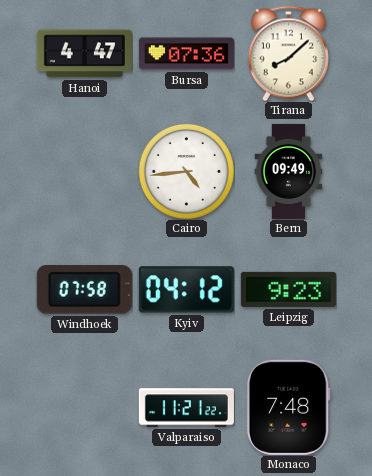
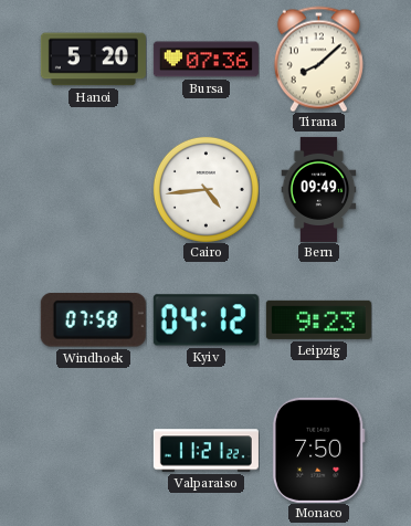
Hanoi: 4:47 -> 5:20 (93, 60)
Monaco: 7:48 -> 7:50 (318, 450)
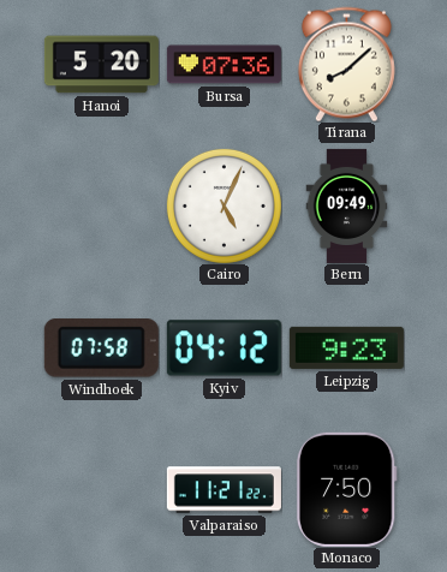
Cairo: 4:44 -> 5:04 (223, 205)
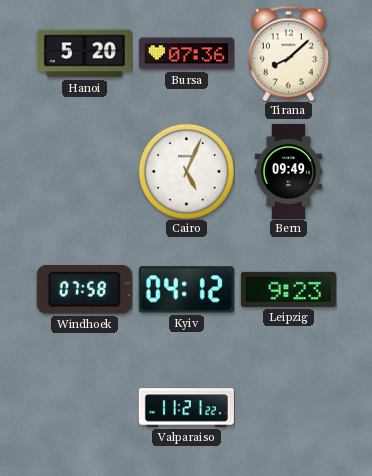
Monaco: 7:50 -> none (346, 489)
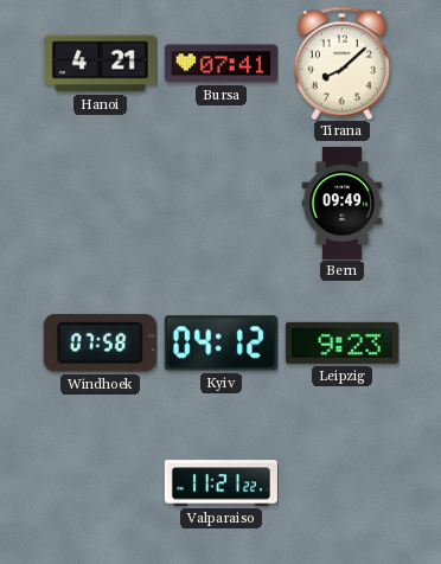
Hanoi: 5:20 -> 4:21 (100, 64)
Bursa: 07:36 -> 07:41 (220, 64)
Cairo: 5:04 -> none (186, 171)
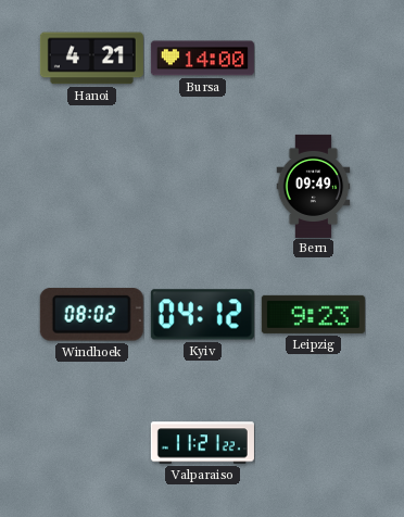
Bursa: 07:41 -> 14:00 (202, 59)
Tirana: 8:08 -> none (341, 63)
Windhoek: 07:58 -> 08:02 (91, 315)
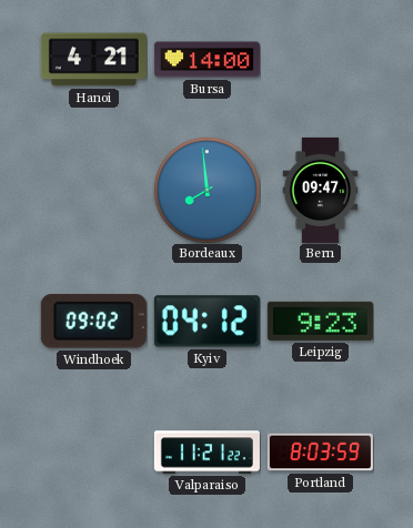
Bordeaux: none -> 7:59 (206, 190)
Bern: 09:49 -> 09:47 (321, 190)
Windhoek: 08:02 -> 09:02 (93, 322)
Portland: none -> 8:03 (320, 453)
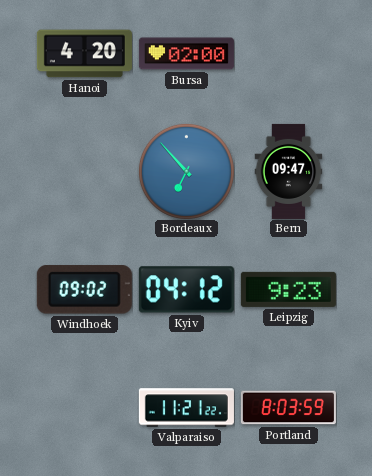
Hanoi: 4:21 -> 4:20 (84, 54)
Bursa: 14:00 -> 02:00 (186, 54)
Bordeaux: 7:59 -> 6:53 (186, 171)
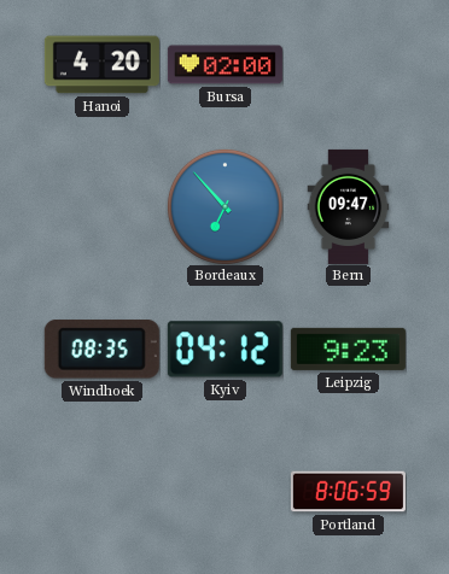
Windhoek: 09:02 -> 08:35 (101, 350)
Valparaiso: 11:21 -> none (186, 408)
Portland: 8:03 -> 8:06 (348, 492)
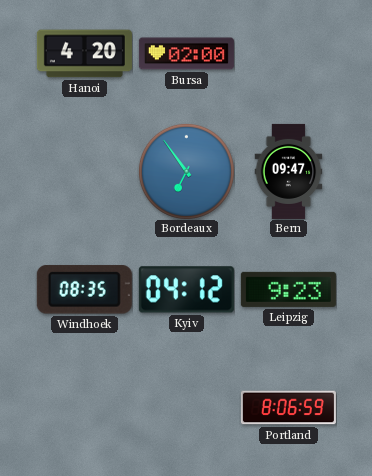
Bordeaux: 6:53 -> 6:54 (186, 171)
